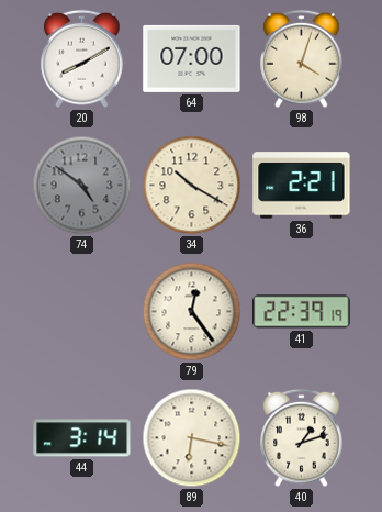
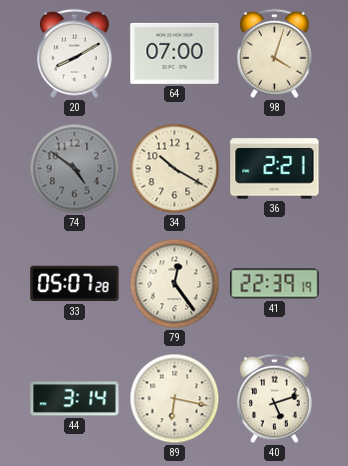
33: none -> 05:07 (75, 284)
40: 1:12 -> 5:12 (275, 399)
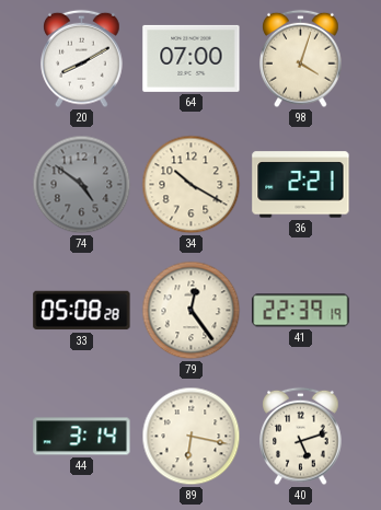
33: 05:07 -> 05:08 (82, 311)
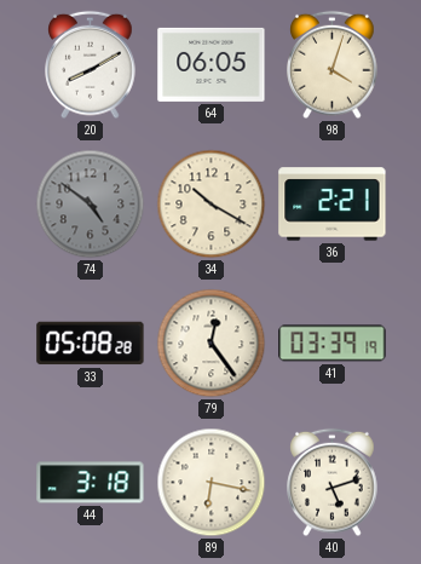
64: 07:00 -> 06:05 (212, 64)
41: 22:39 -> 03:39 (333, 344)
44: 3:14 -> 3:18 (91, 483)
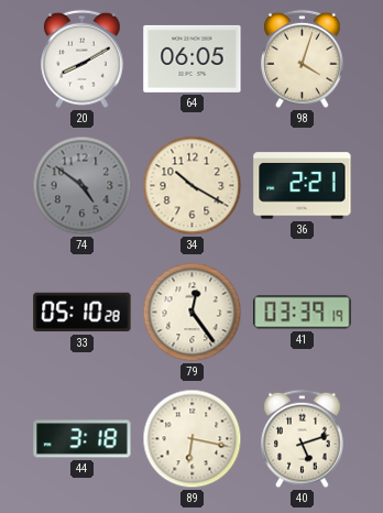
33: 05:08 -> 05:10 (83, 313)
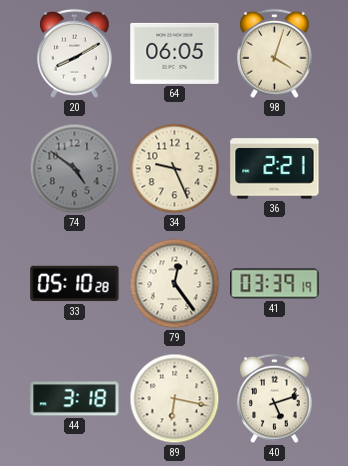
34: 10:20 -> 9:26 (175, 169)
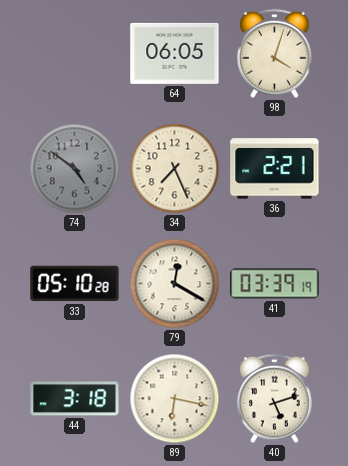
20: 8:10 -> none (75, 54)
34: 9:26 -> 7:26 (175, 169)
79: 12:24 -> 12:20 (175, 284)
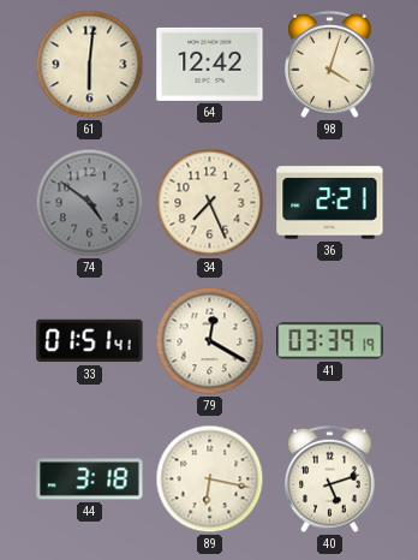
61: none -> 6:01 (90, 65)
64: 06:05 -> 12:42 (210, 64)
33: 05:10 -> 01:51 (90, 341)
